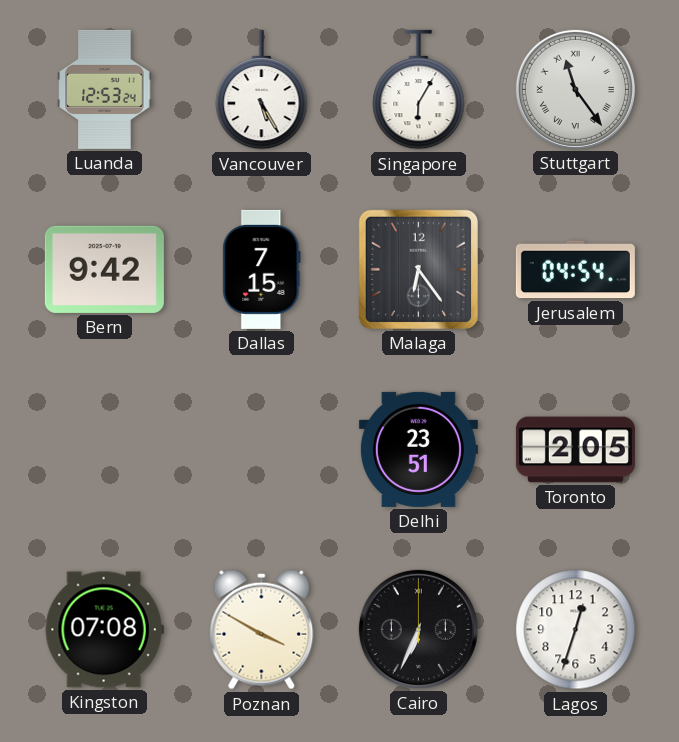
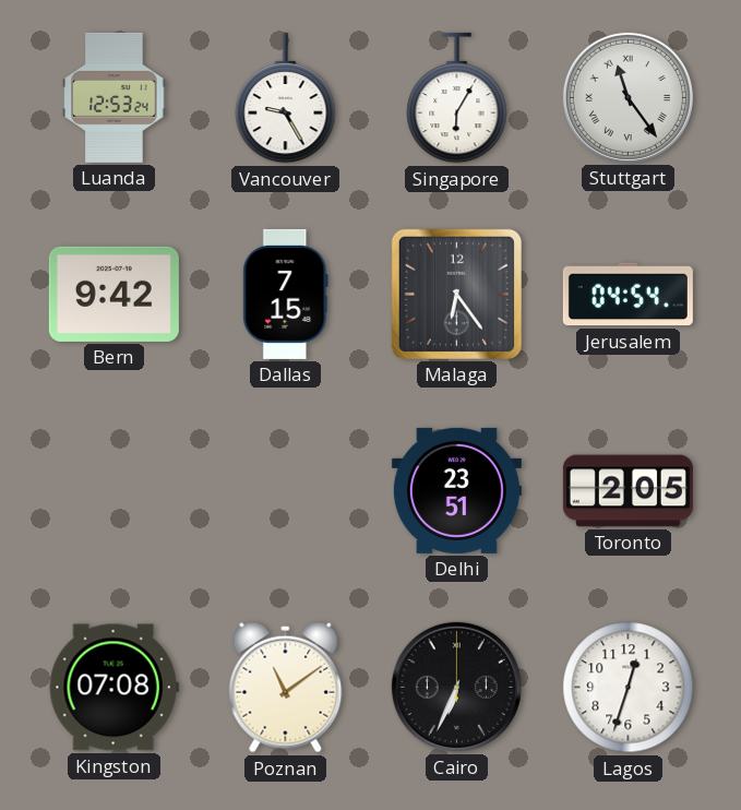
Vancouver: 5:25 -> 9:25 (286, 98)
Poznan: 3:50 -> 11:09 (286, 688)
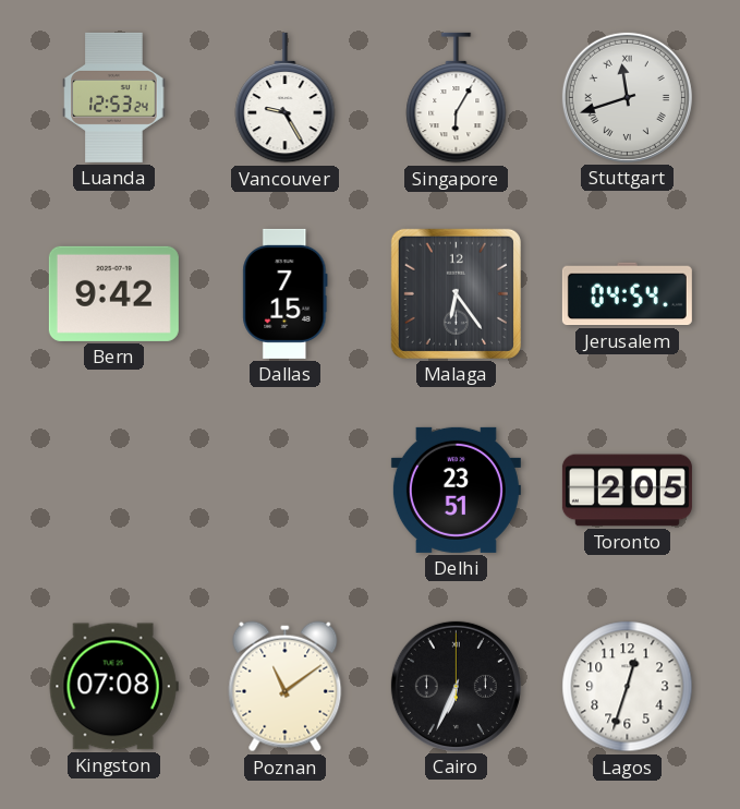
Stuttgart: 11:24 -> 11:42 (627, 97)
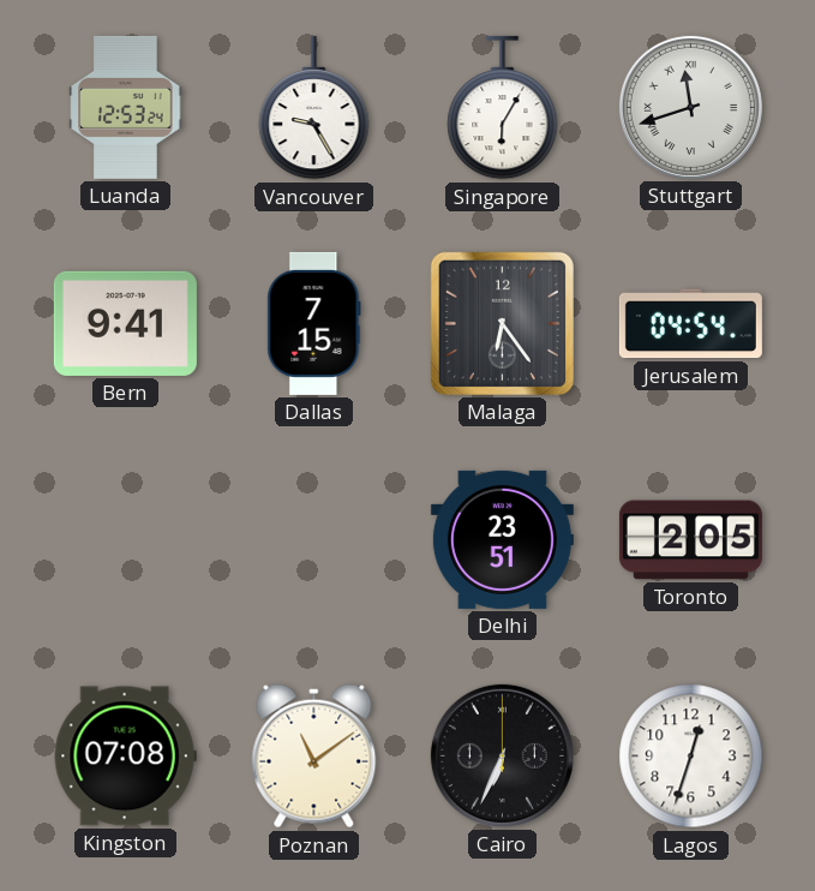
Bern: 9:42 -> 9:41 (125, 323)
